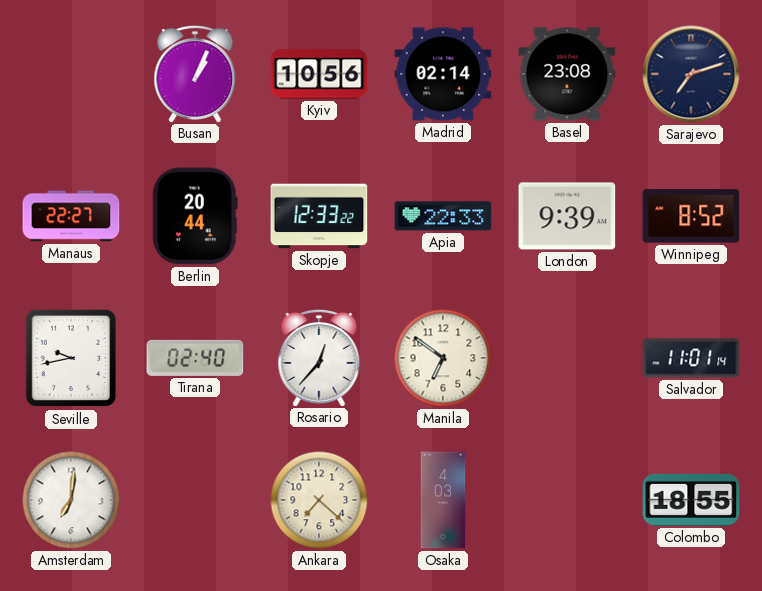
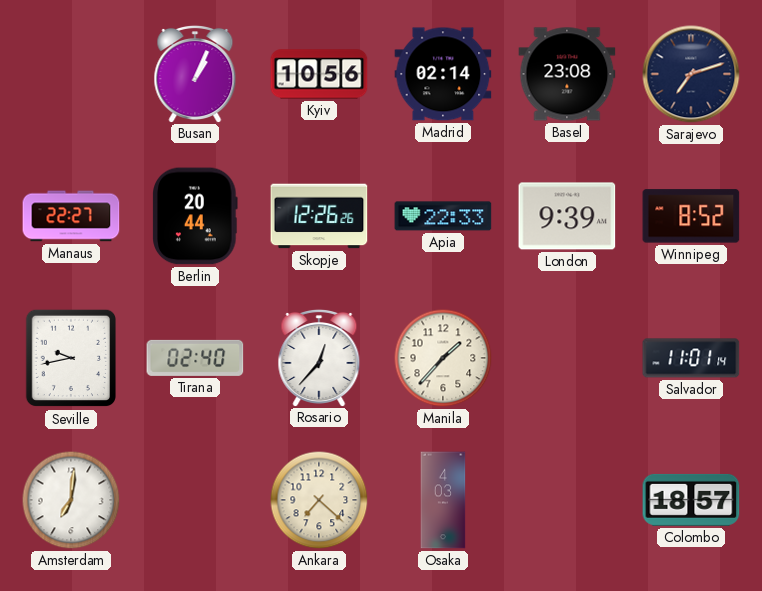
Skopje: 12:33 -> 12:26 (319, 216)
Manila: 6:51 -> 1:37 (443, 358)
Colombo: 18:55 -> 18:57 (691, 500)
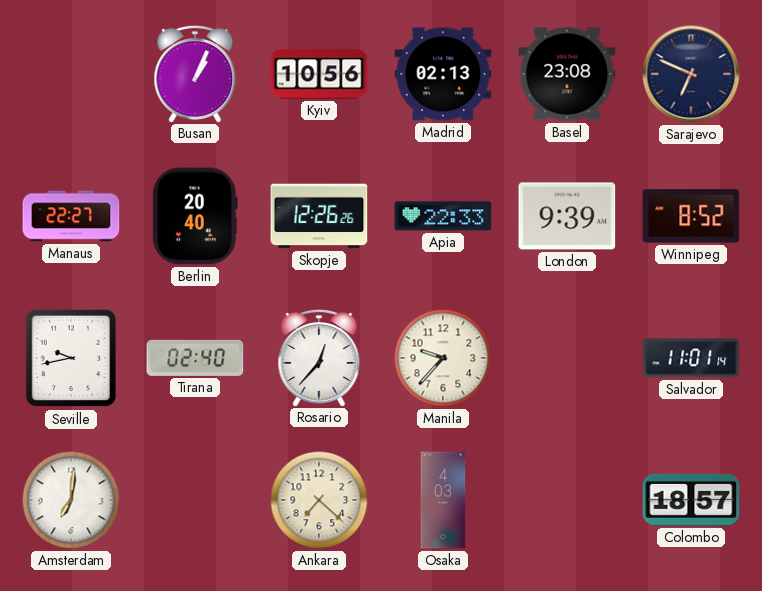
Madrid: 02:14 -> 02:13 (443, 74)
Sarajevo: 7:12 -> 6:49 (691, 74)
Berlin: 20:44 -> 20:40 (195, 216)
Manila: 1:37 -> 9:37 (443, 358)
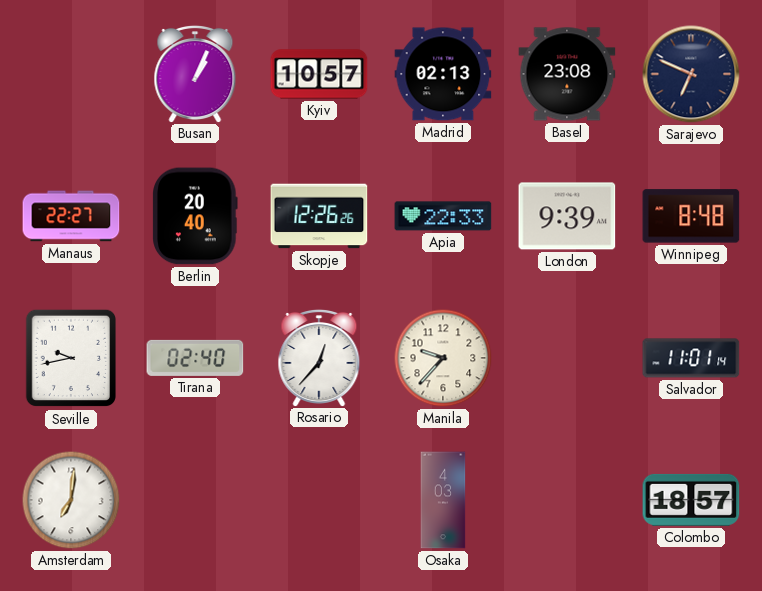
Kyiv: 10:56 -> 10:57 (319, 74)
Winnipeg: 8:52 -> 8:48 (691, 216)
Ankara: 7:22 -> none (319, 500)
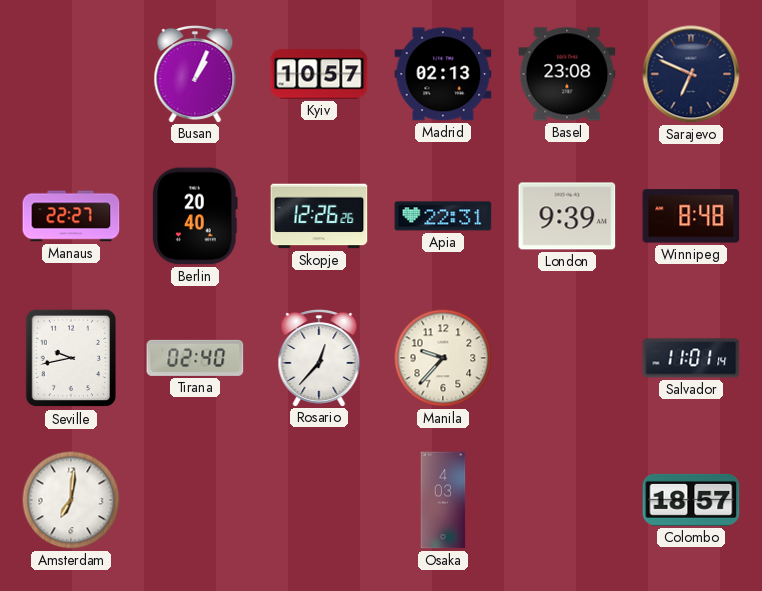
Apia: 22:33 -> 22:31 (443, 216)
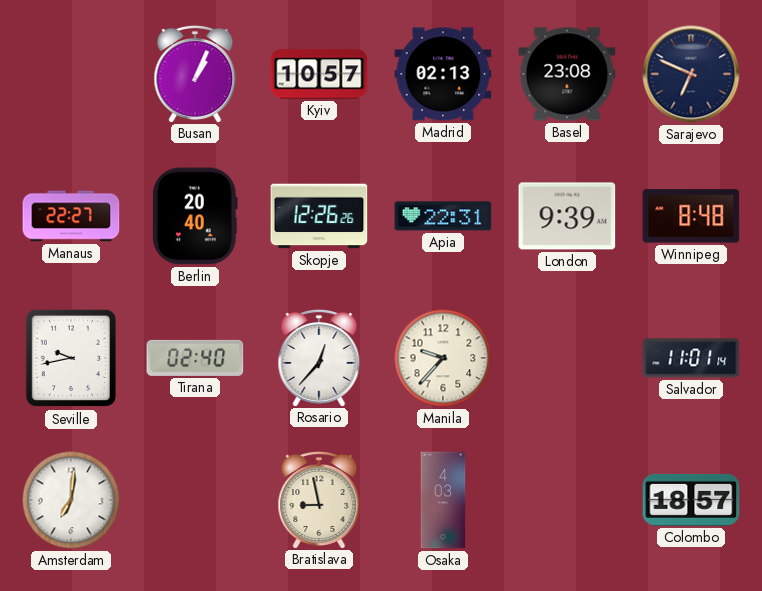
Bratislava: none -> 8:58 (319, 499)
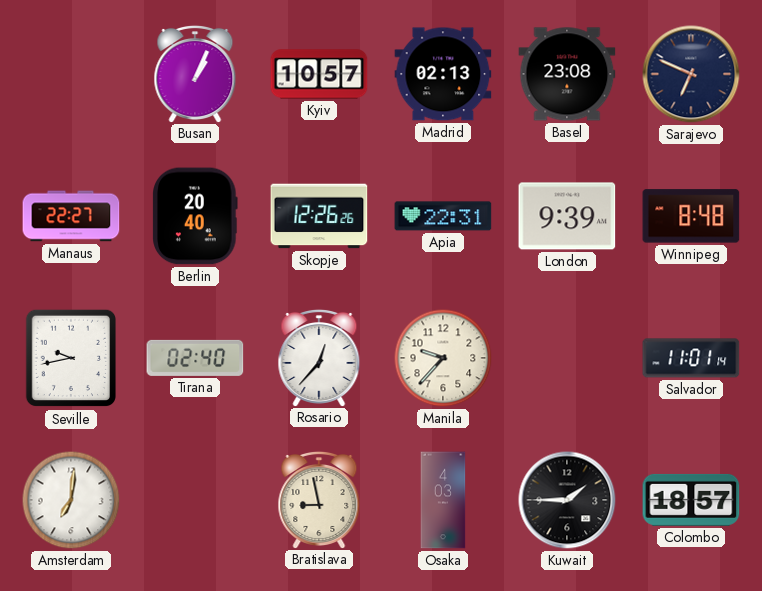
Kuwait: none -> 1:45 (567, 500)
